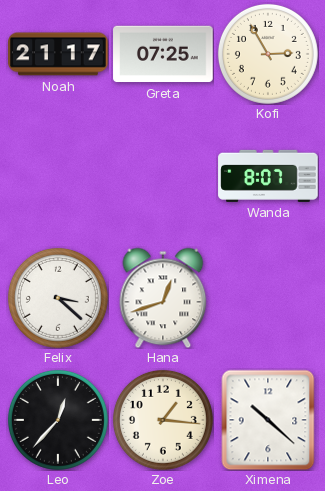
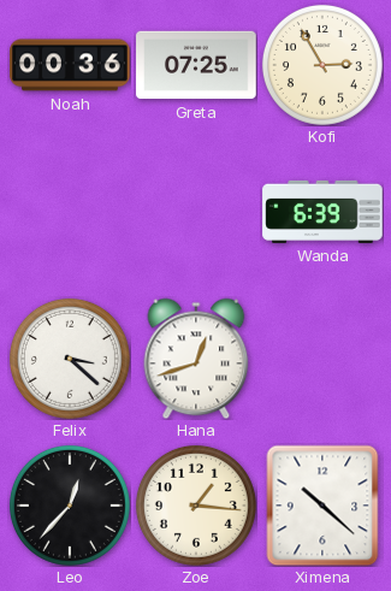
Noah: 21:17 -> 00:36 (70, 65)
Wanda: 8:07 -> 6:39 (322, 212)
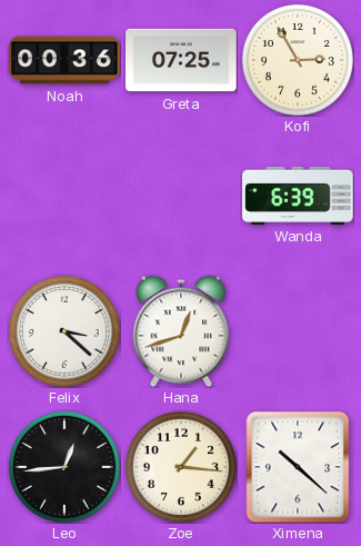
Leo: 12:37 -> 12:44 (64, 467)
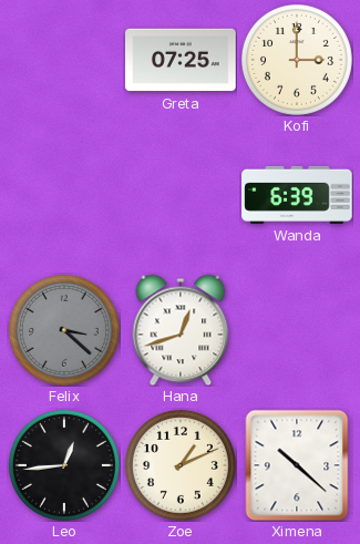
Noah: 00:36 -> none (64, 60)
Kofi: 2:55 -> 3:00 (297, 60)
Felix dial: white -> grey (64, 330)
Zoe: 1:16 -> 1:11 (181, 465)
